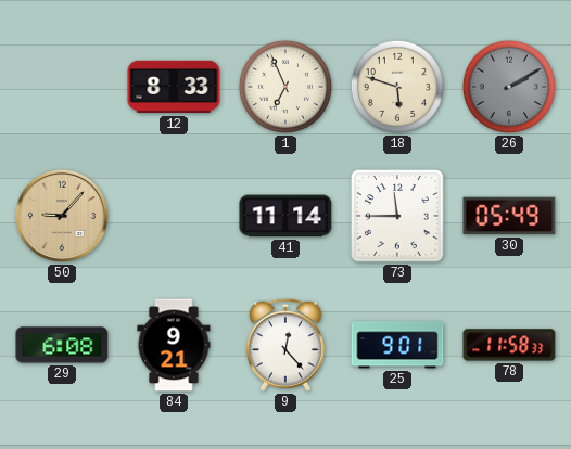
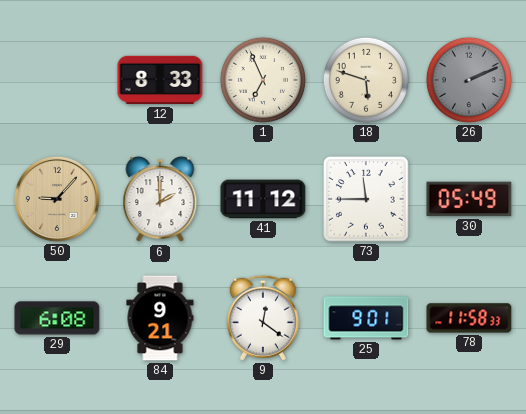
26: 2:10 -> 2:11 (469, 80)
6: none -> 2:00 (160, 200)
41: 11:14 -> 11:12 (263, 199)
9: 12:23 -> 12:21 (263, 318)
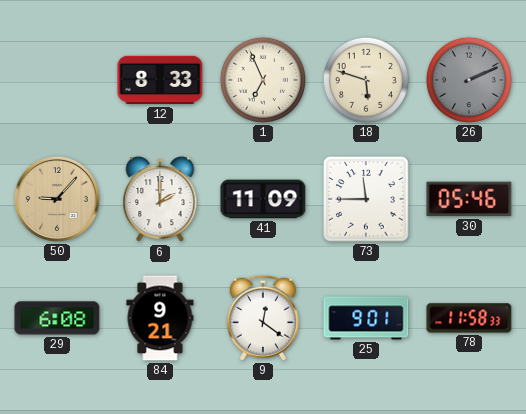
41: 11:12 -> 11:09 (263, 199)
30: 05:49 -> 05:46 (469, 199)
